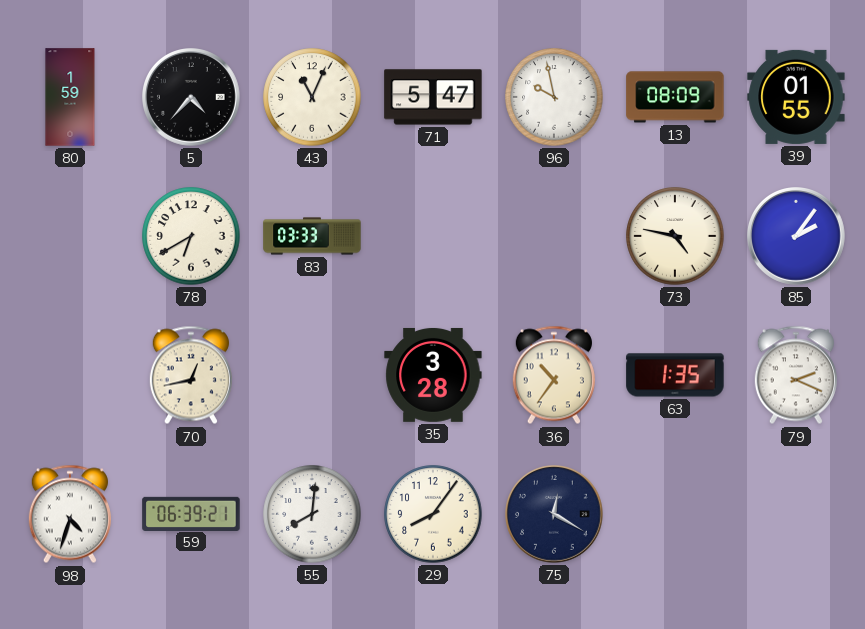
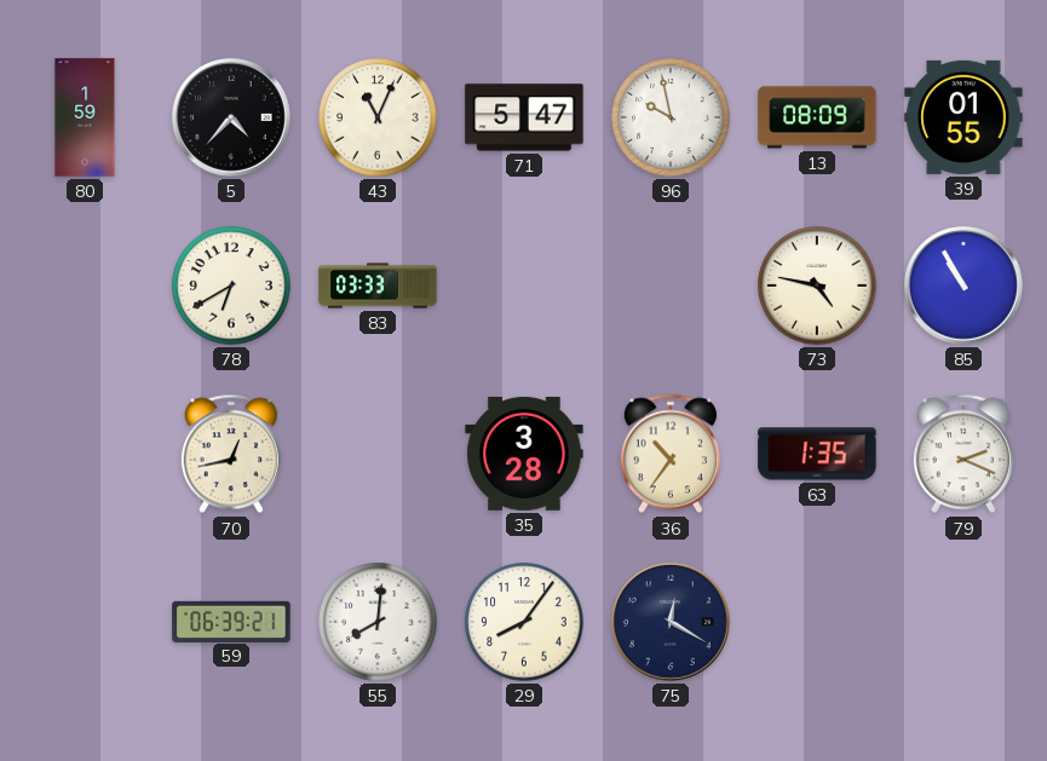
85: 2:06 -> 10:55 (965, 287)
98: 4:33 -> none (70, 514)
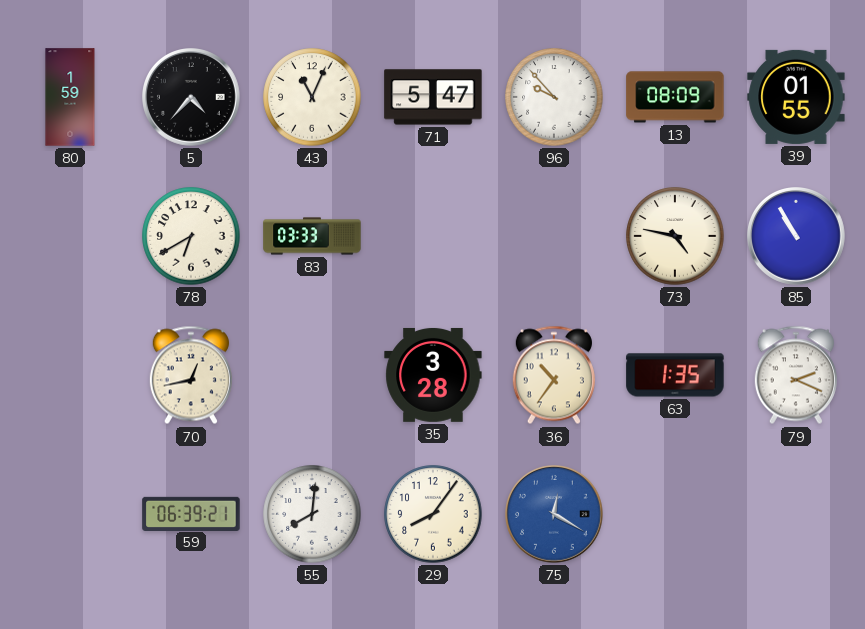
96: 9:58 -> 9:53 (554, 97)
75 dial: navy -> blue (555, 515)
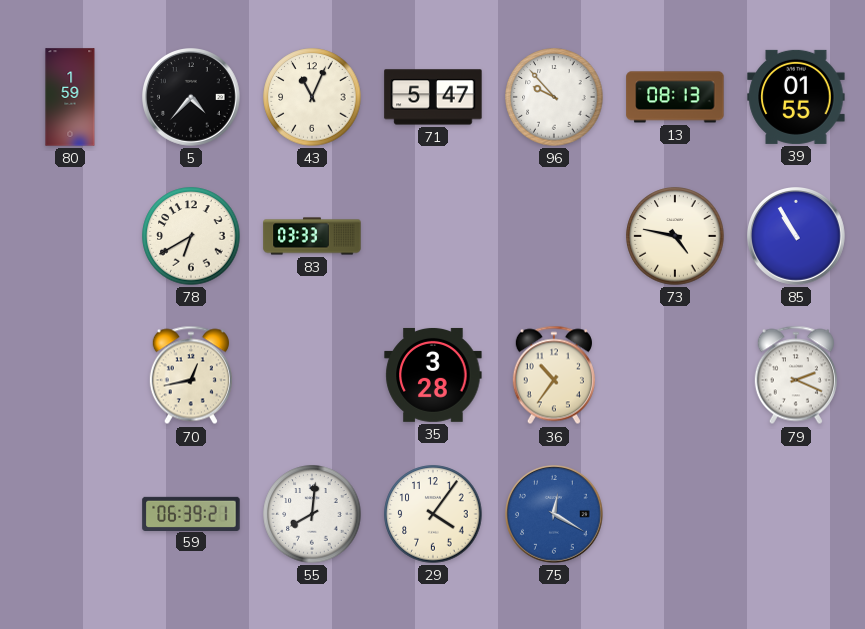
13: 08:09 -> 08:13 (675, 97)
63: 1:35 -> none (675, 375)
29: 8:06 -> 4:06 (433, 514)
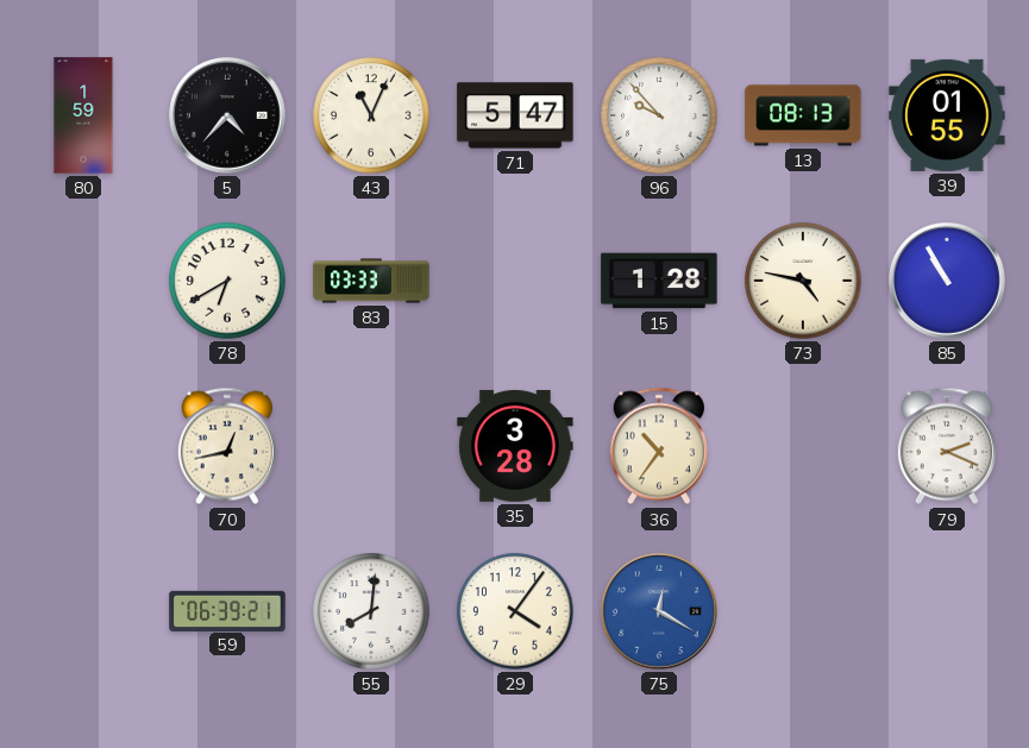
15: none -> 1:28 (659, 281)
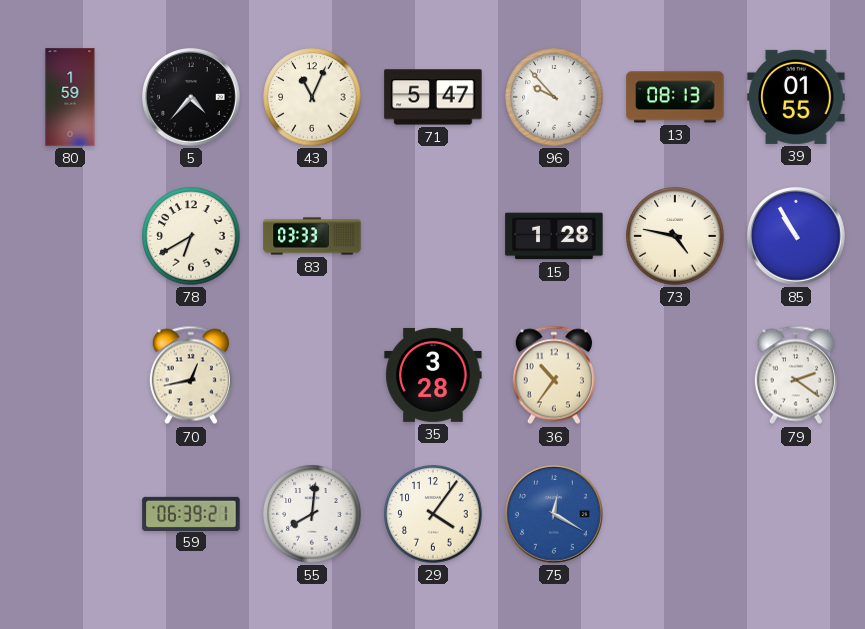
79: 2:19 -> 2:21 (796, 375)
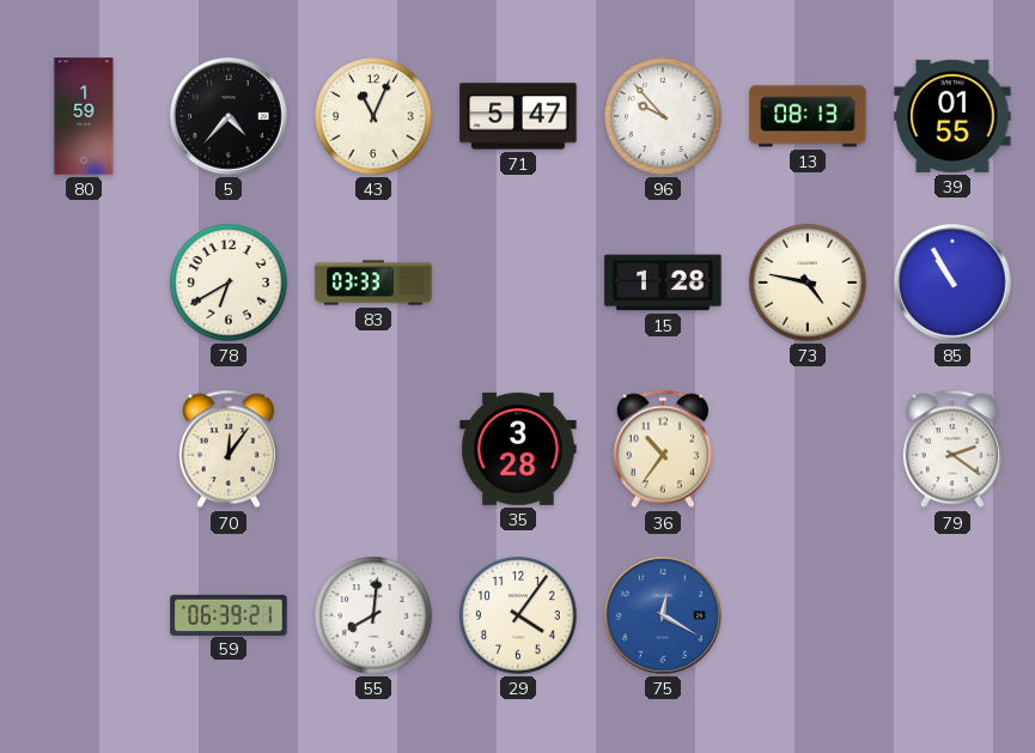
70: 12:43 -> 12:06 (229, 449)
